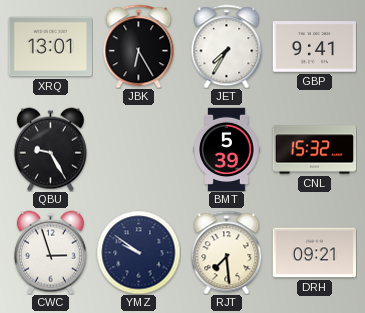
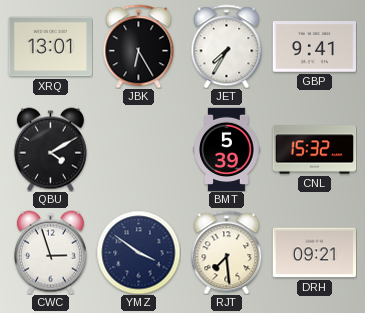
QBU: 9:25 -> 4:10 (50, 149)
YMZ: 9:51 -> 3:51 (138, 252)
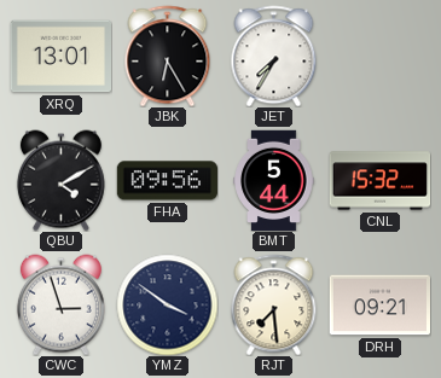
GBP: 9:41 -> none (314, 47)
FHA: none -> 09:56 (167, 181)
BMT: 5:39 -> 5:44 (274, 180)
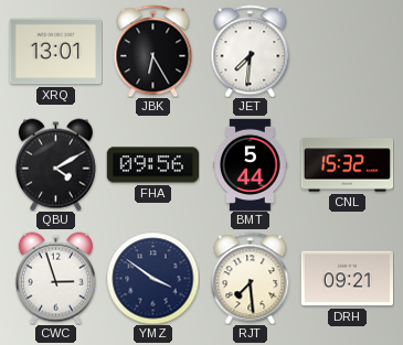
JET: 7:35 -> 7:31 (251, 51)
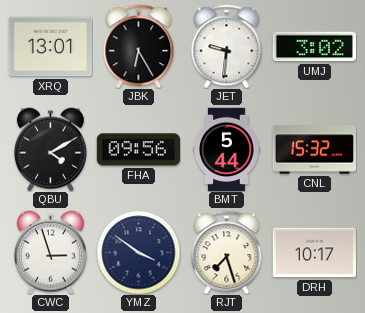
JET: 7:31 -> 9:31 (227, 46)
UMJ: none -> 3:02 (314, 47)
RJT: 7:29 -> 7:27 (227, 252)
DRH: 09:21 -> 10:17 (314, 253)
